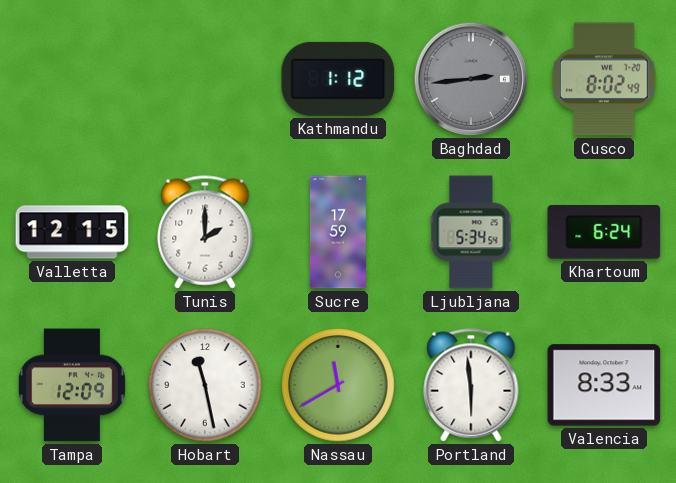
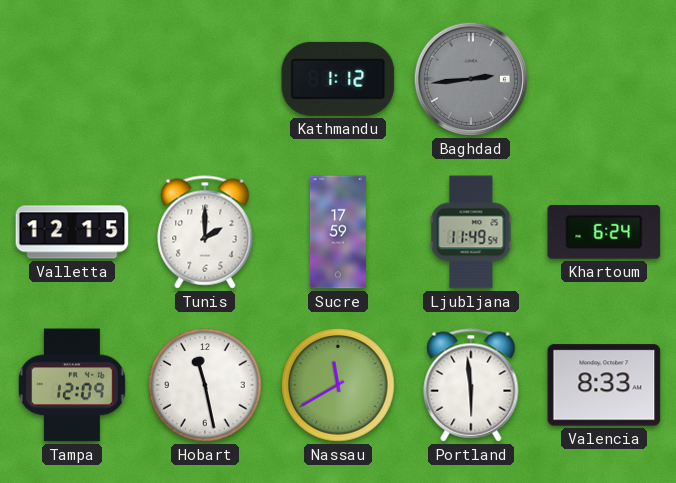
Cusco: 8:02 -> none (604, 79)
Ljubljana: 5:34 -> 11:49 (471, 232)
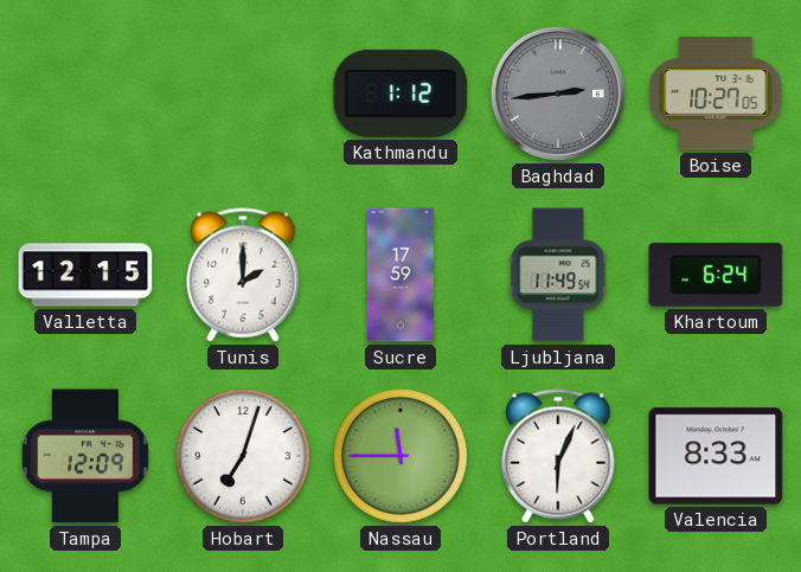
Boise: none -> 10:27 (716, 94)
Hobart: 11:28 -> 7:03 (243, 456)
Nassau: 11:40 -> 11:45 (400, 456)
Portland: 5:59 -> 6:04 (558, 456)
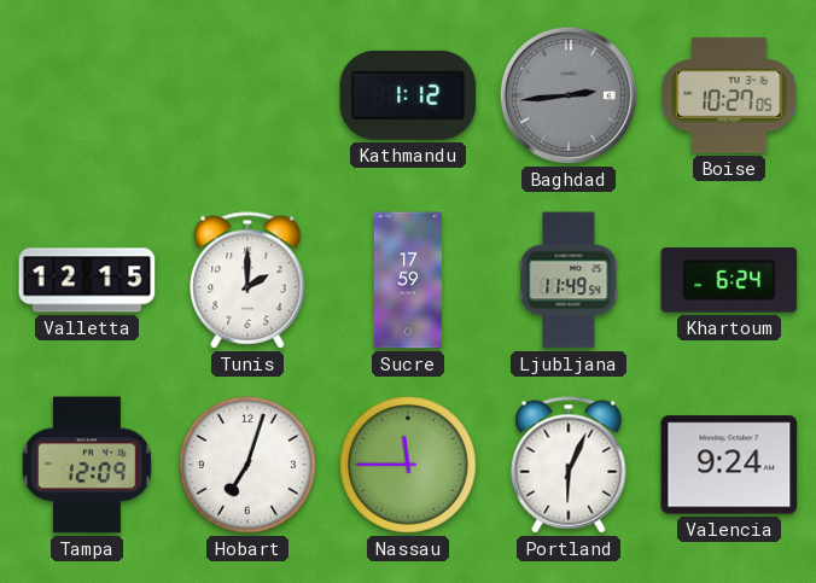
Valencia: 8:33 -> 9:24 (729, 465)
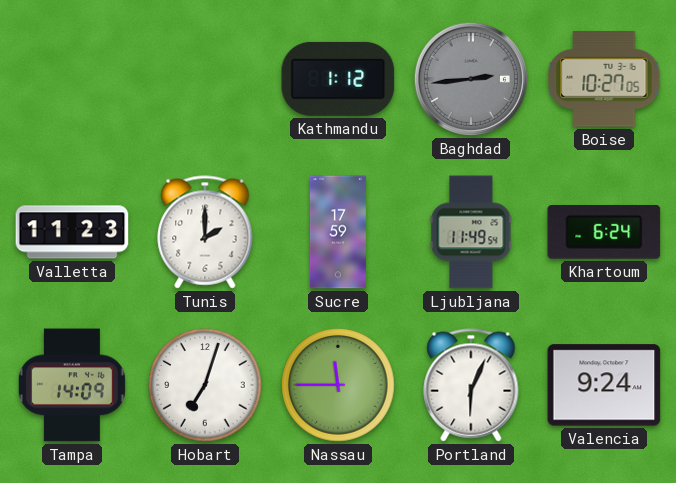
Valletta: 12:15 -> 11:23 (72, 232)
Tampa: 12:09 -> 14:09 (72, 385)
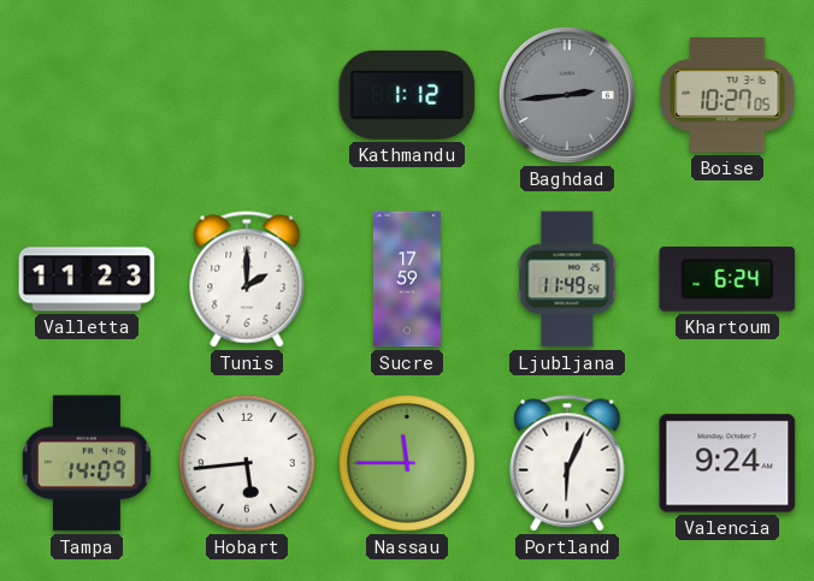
Hobart: 7:03 -> 5:44 (247, 463)
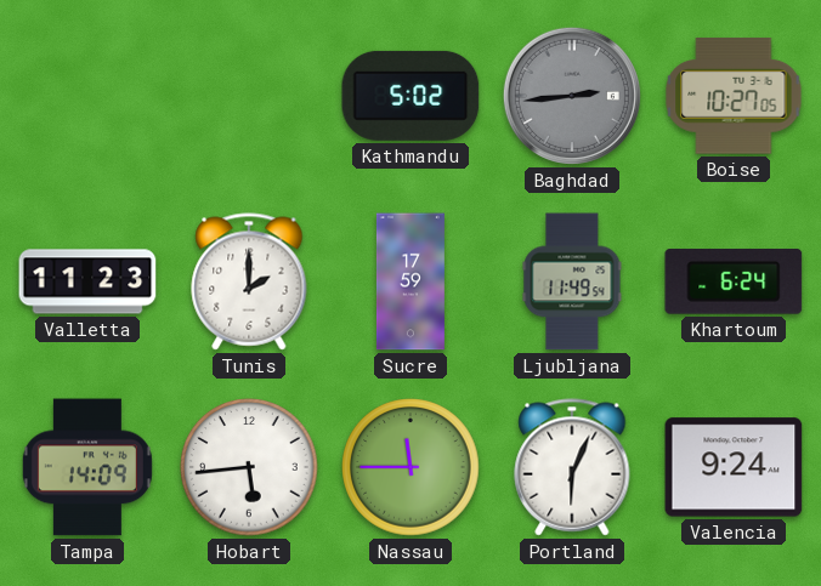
Kathmandu: 1:12 -> 5:02 (410, 96)
